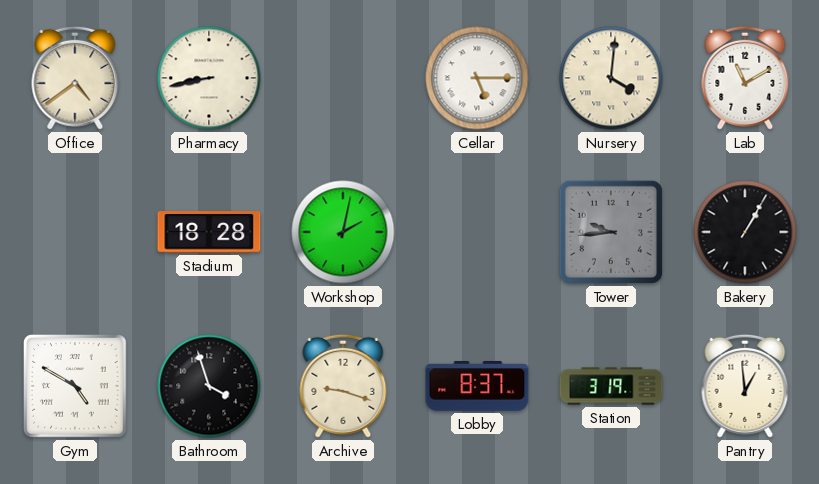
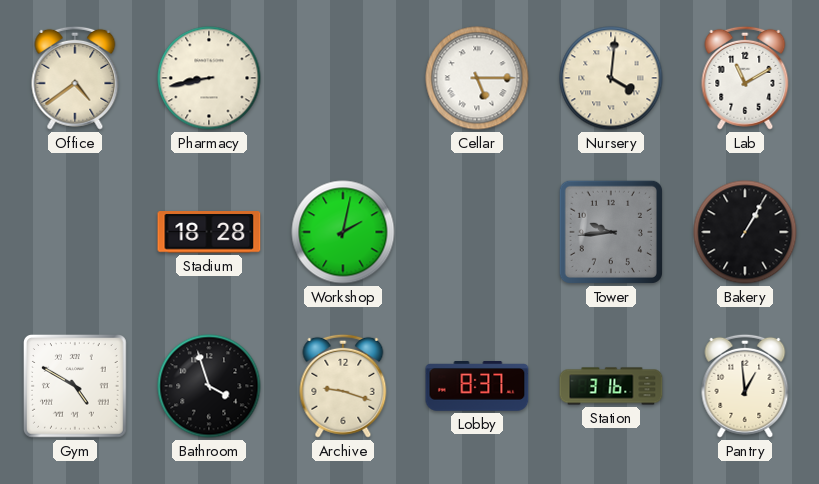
Station: 3:19 -> 3:16 (611, 386)
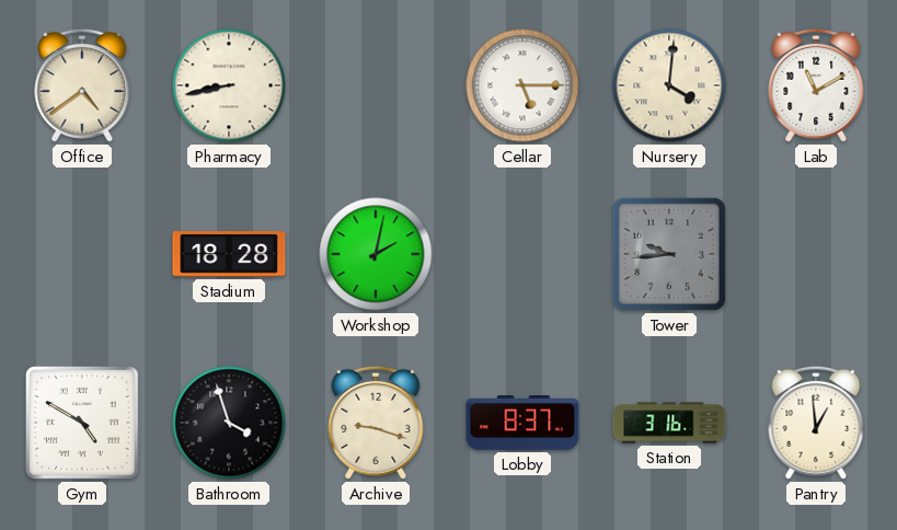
Bakery: 1:05 -> none (745, 232)
